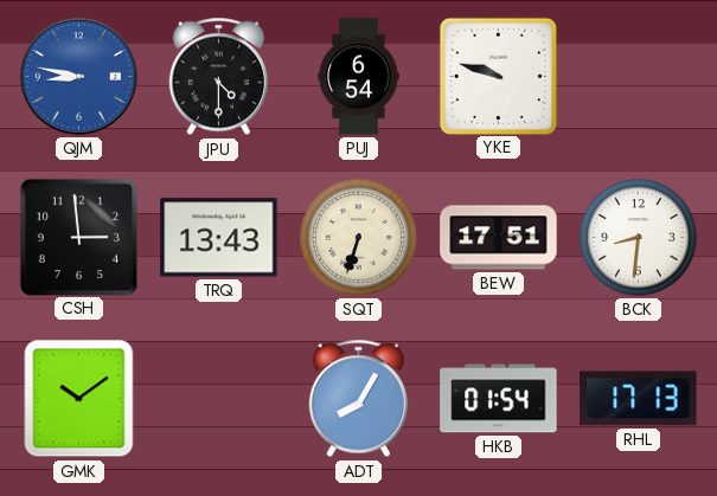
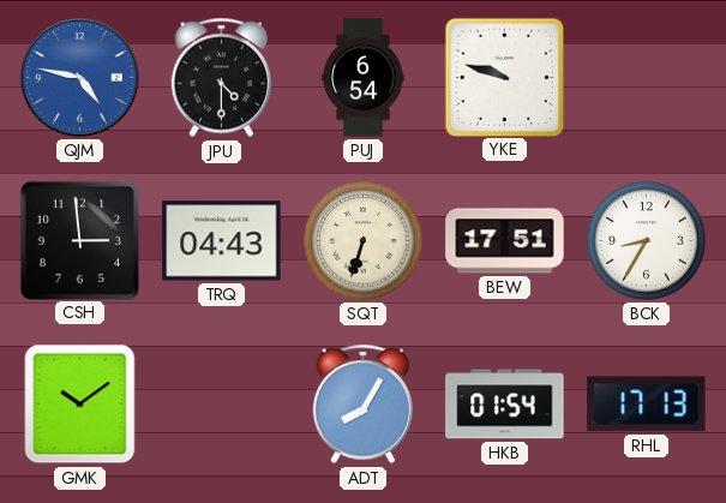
QJM: 8:47 -> 4:47 (79, 77)
TRQ: 13:43 -> 04:43 (222, 241)
BCK: 8:31 -> 8:35 (647, 241)
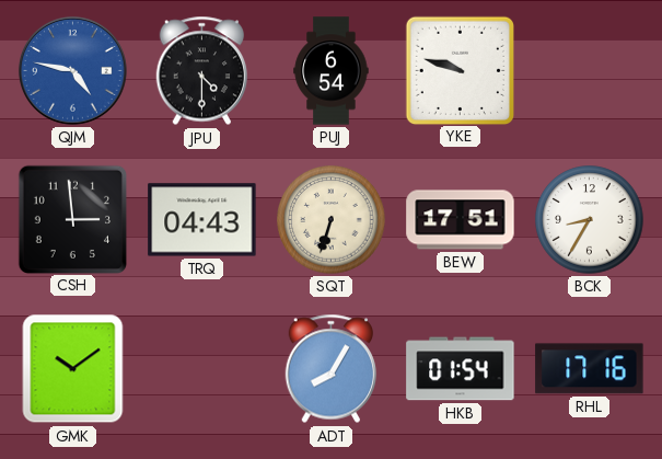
RHL: 17:13 -> 17:16 (590, 369)
